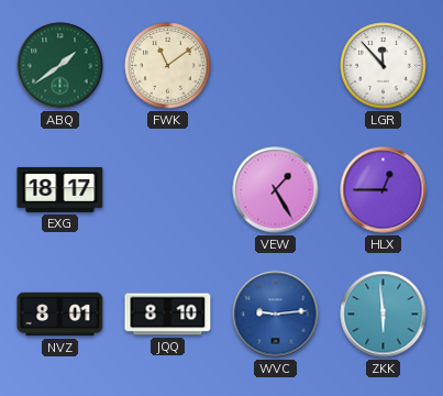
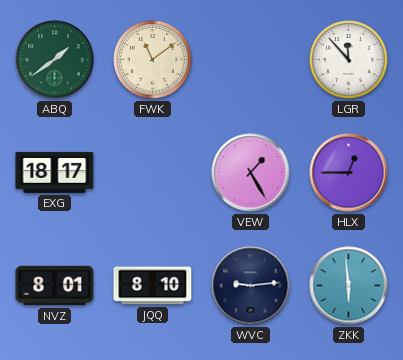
WVC dial: blue -> navy (251, 286)
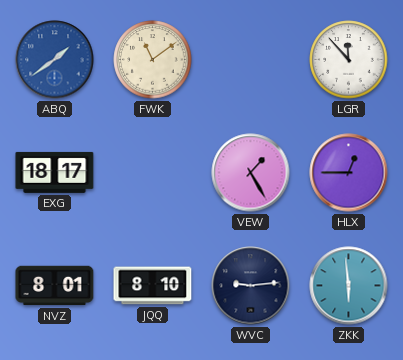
ABQ dial: green -> blue (55, 60)
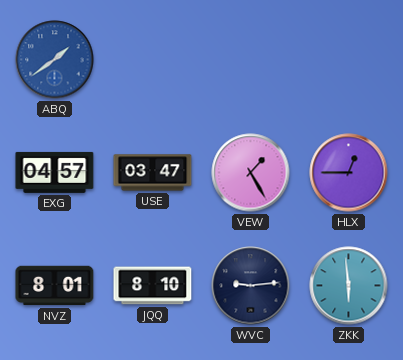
FWK: 11:09 -> none (153, 60)
LGR: 11:53 -> none (349, 60)
EXG: 18:17 -> 04:57 (55, 172)
USE: none -> 03:47 (153, 173)
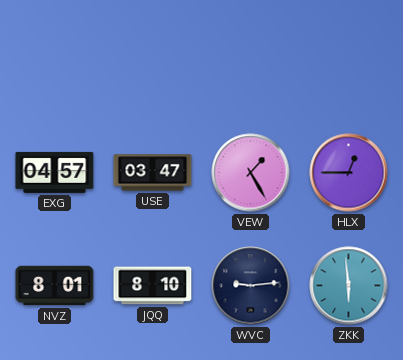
ABQ: 1:39 -> none (55, 60)
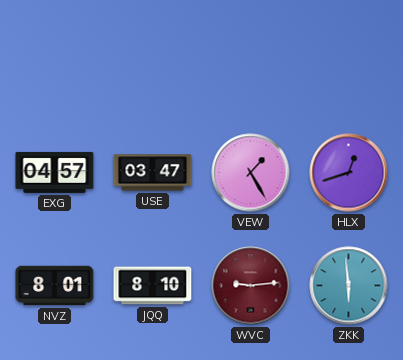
HLX: 12:45 -> 12:42 (349, 173)
WVC dial: navy -> burgundy (251, 286)
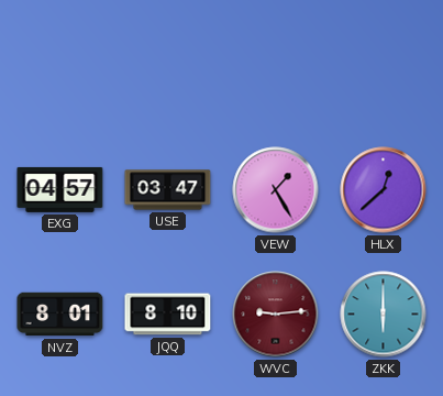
HLX: 12:42 -> 12:38 (384, 190)
ZKK: 5:59 -> 6:00 (384, 315)
